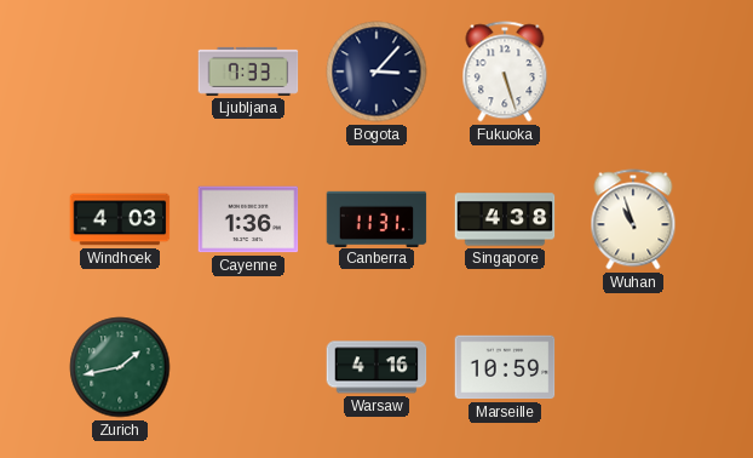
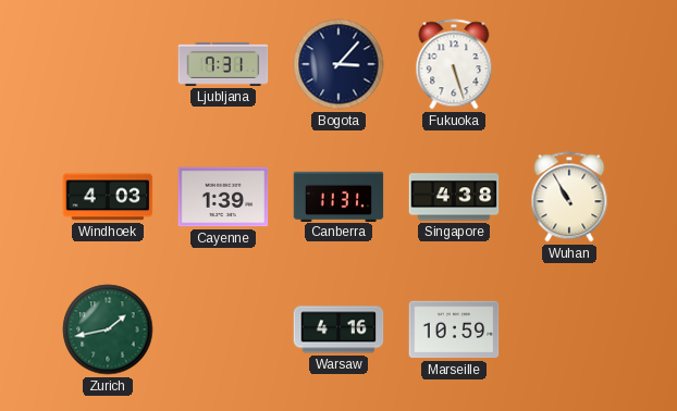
Ljubljana: 7:33 -> 7:31 (223, 64)
Cayenne: 1:36 -> 1:39 (223, 197)
Wuhan: 10:57 -> 10:55 (569, 197)
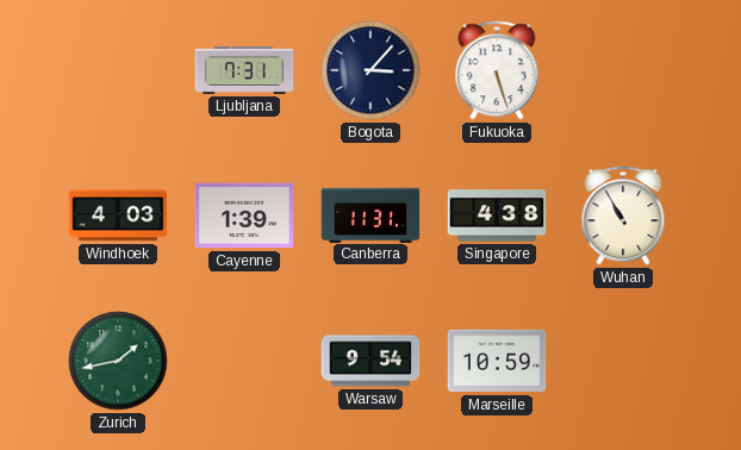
Warsaw: 4:16 -> 9:54 (370, 361)
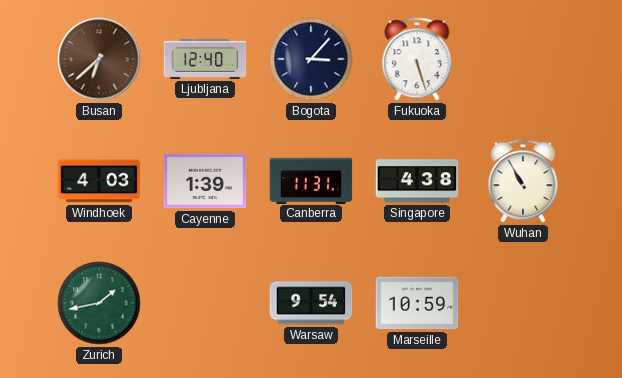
Busan: none -> 6:38 (99, 59)
Ljubljana: 7:31 -> 12:40 (205, 59)
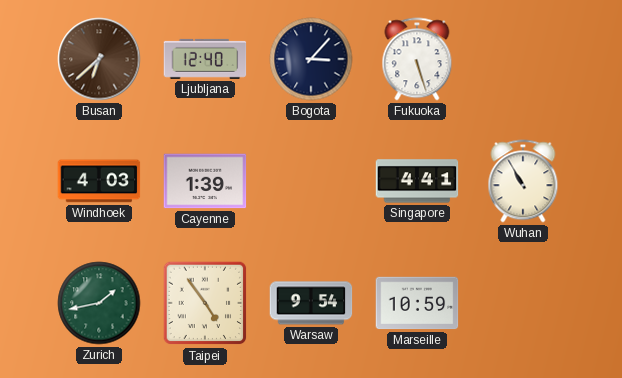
Canberra: 11:31 -> none (311, 180)
Singapore: 4:38 -> 4:41 (417, 181)
Taipei: none -> 4:54 (205, 303)
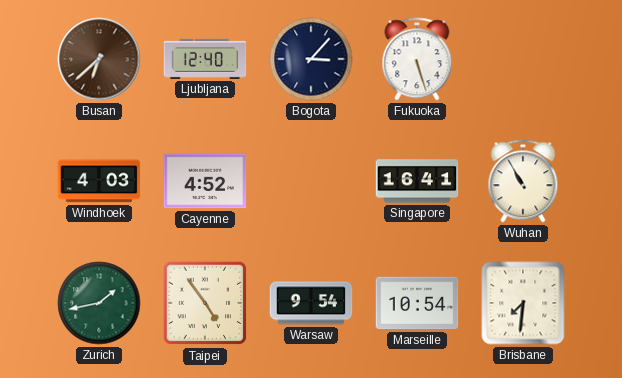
Cayenne: 1:39 -> 4:52 (205, 181)
Singapore: 4:41 -> 16:41 (417, 181)
Marseille: 10:59 -> 10:54 (417, 303)
Brisbane: none -> 7:31 (523, 303)
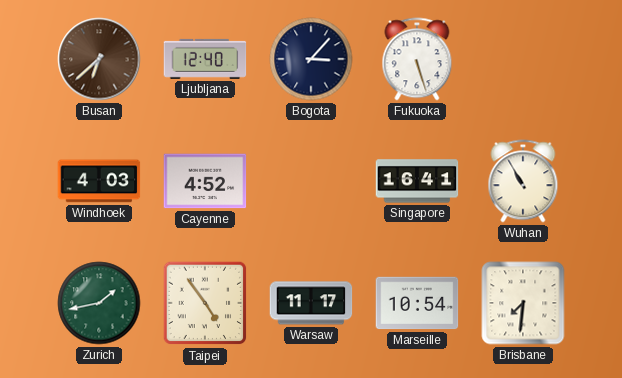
Warsaw: 9:54 -> 11:17 (311, 303)
